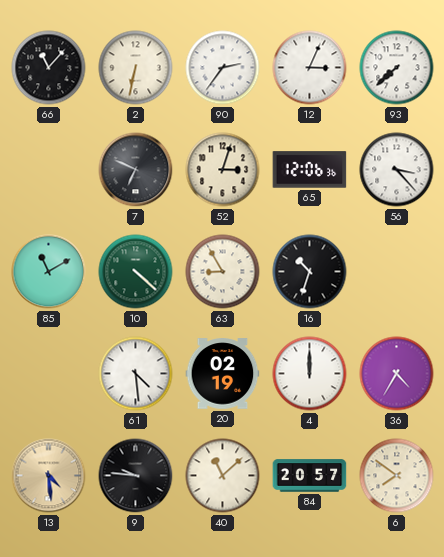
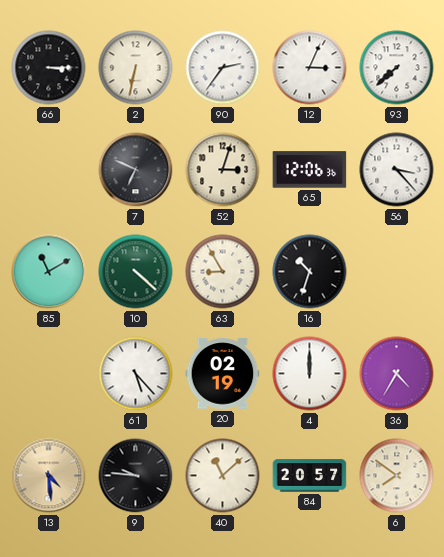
66: 11:07 -> 3:15 (49, 68)
61: 4:29 -> 5:23 (136, 374)
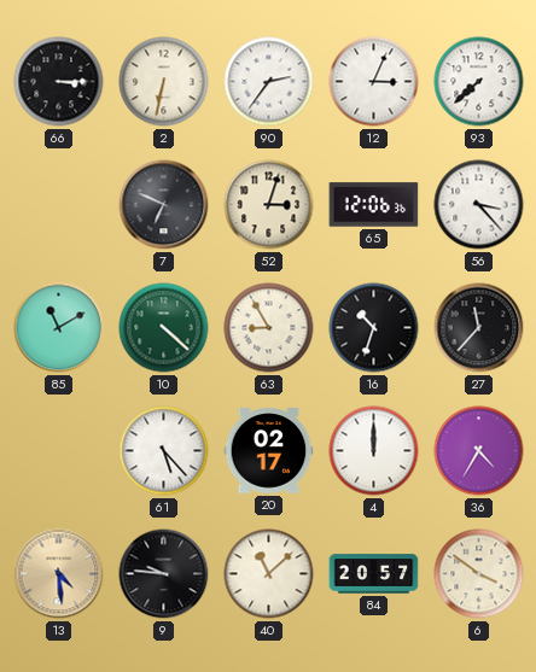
27: none -> 11:37 (479, 328)
20: 02:19 -> 02:17 (269, 451)
6: 7:51 -> 3:51 (479, 574)
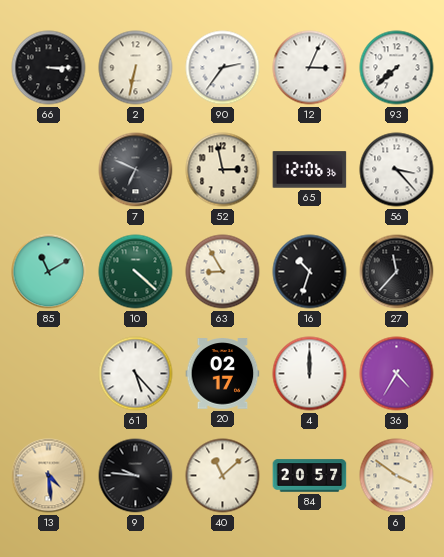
52: 3:03 -> 2:58 (223, 170)
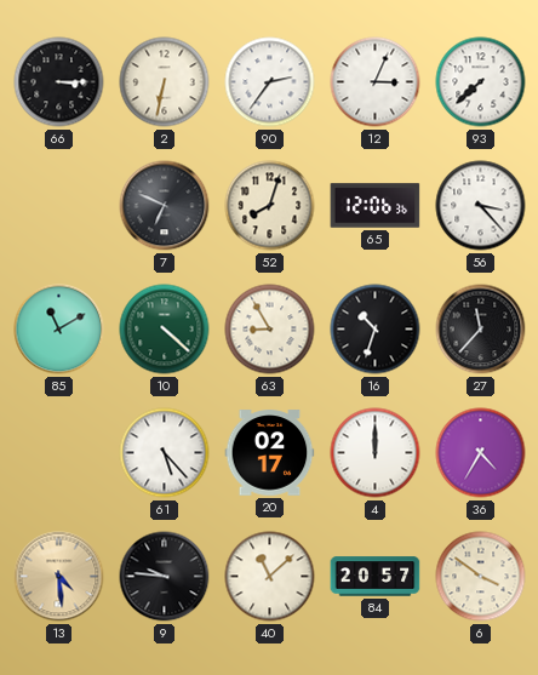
52: 2:58 -> 8:03 (270, 206)
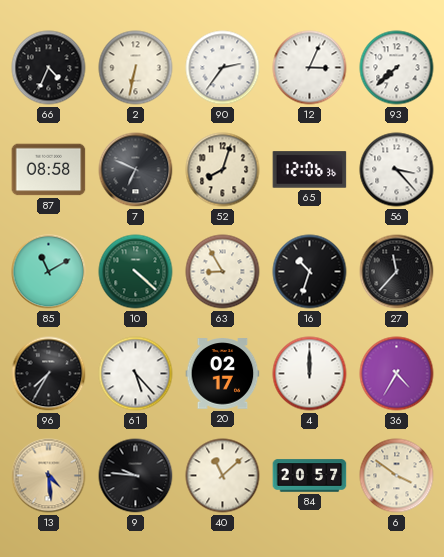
66: 3:15 -> 4:34 (49, 68)
87: none -> 08:58 (49, 170)
96: none -> 7:35 (49, 374)
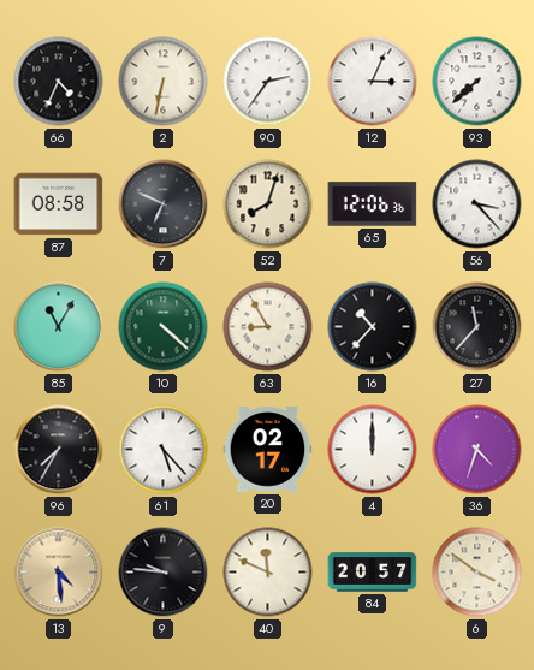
85: 11:10 -> 11:05 (59, 327)
16: 10:33 -> 10:37 (373, 327)
36: 4:35 -> 4:33 (477, 450)
40: 11:08 -> 11:49 (268, 573)
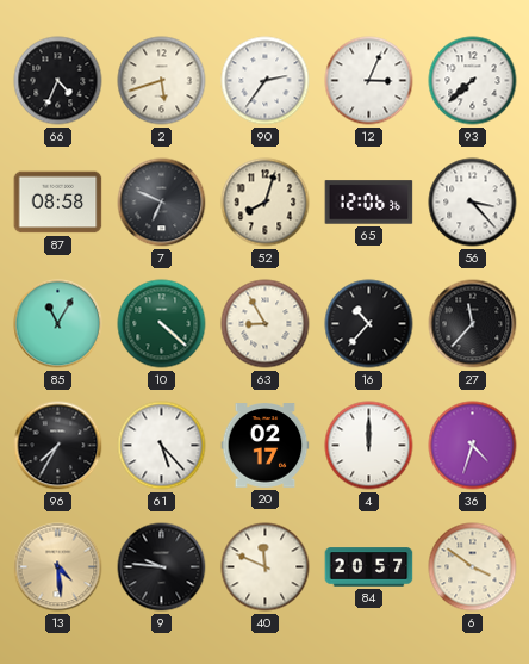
2: 6:32 -> 5:42 (162, 81)
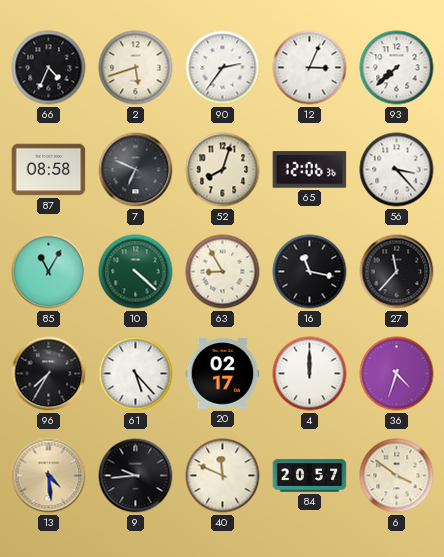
16: 10:37 -> 11:17 (310, 272)
9: 9:46 -> 9:44 (136, 476)
